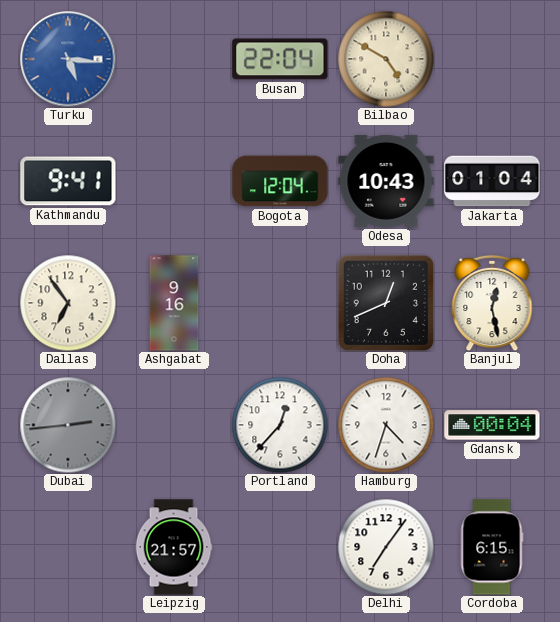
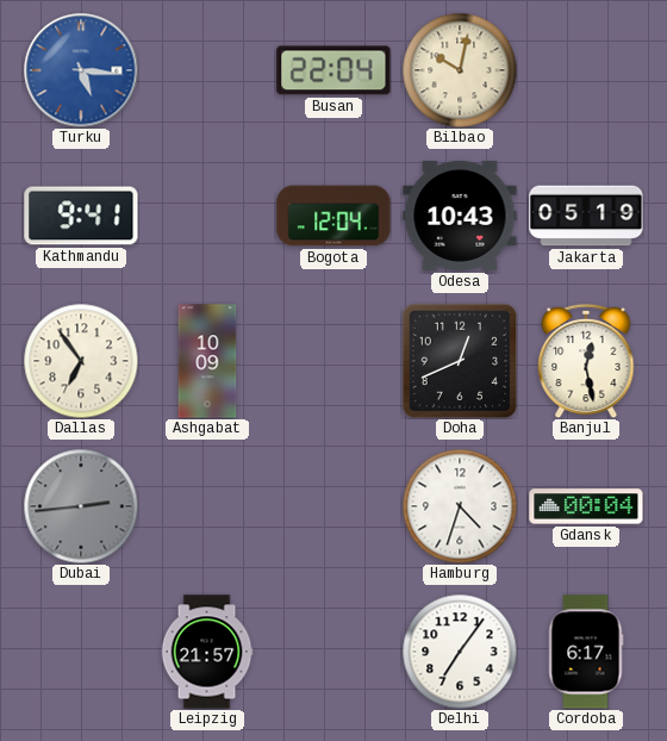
Bilbao: 4:50 -> 10:02 (460, 70)
Jakarta: 01:04 -> 05:19 (586, 216)
Ashgabat: 9:16 -> 10:09 (207, 361)
Portland: 12:37 -> none (280, 425)
Cordoba: 6:15 -> 6:17 (586, 652)
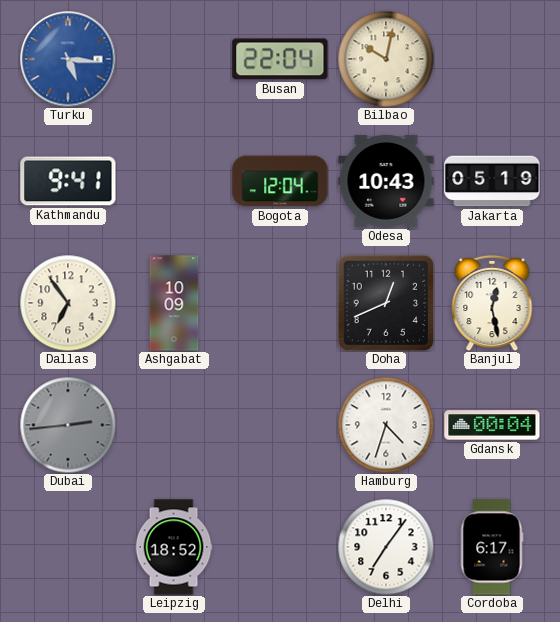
Leipzig: 21:57 -> 18:52 (174, 547)
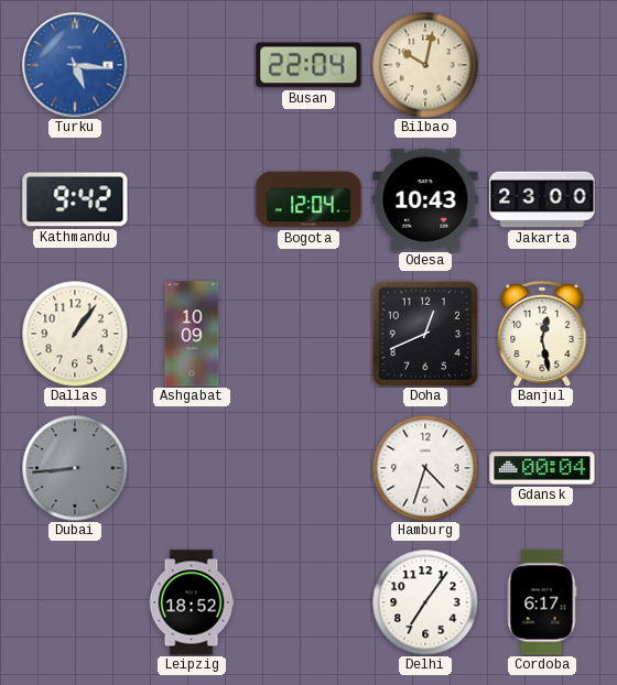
Kathmandu: 9:41 -> 9:42 (75, 199)
Jakarta: 05:19 -> 23:00 (542, 199)
Dallas: 6:54 -> 1:06 (75, 334)
Dubai: 2:44 -> 8:44 (75, 468)
